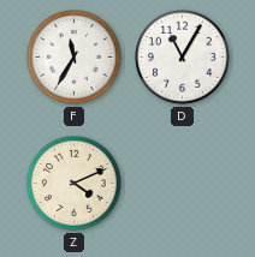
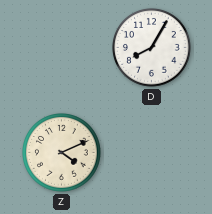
F: 11:35 -> none (75, 58)
D: 11:05 -> 8:05 (152, 48)
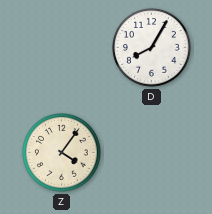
Z: 4:11 -> 4:06 (62, 153)
